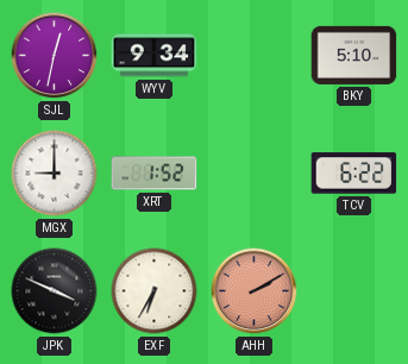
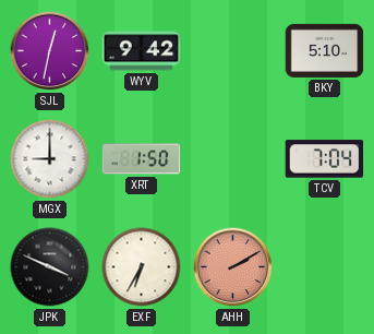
WYV: 9:34 -> 9:42 (142, 51)
XRT: 1:52 -> 1:50 (142, 159)
TCV: 6:22 -> 7:04 (325, 159)
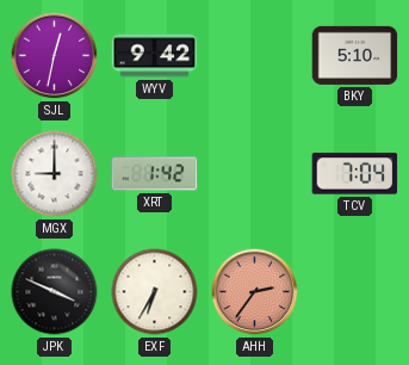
XRT: 1:50 -> 1:42 (155, 174)
AHH: 2:10 -> 2:36 (255, 292)
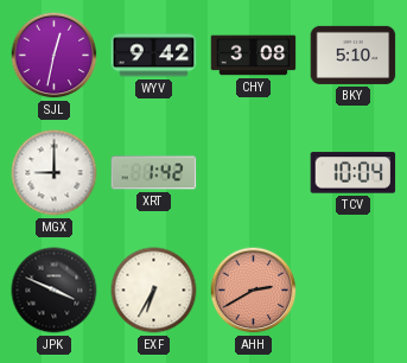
CHY: none -> 3:08 (254, 56)
TCV: 7:04 -> 10:04 (354, 173)
AHH: 2:36 -> 2:40 (254, 291)
